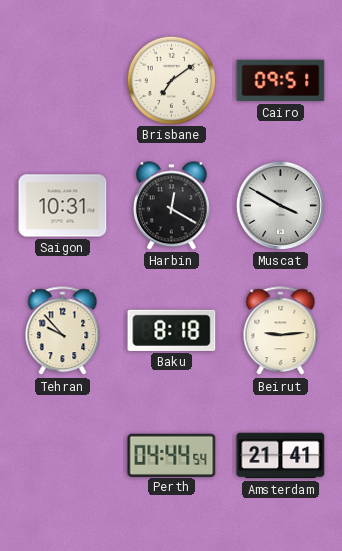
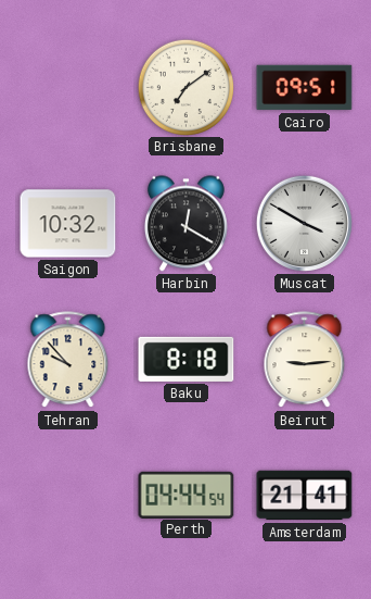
Saigon: 10:31 -> 10:32 (68, 224)
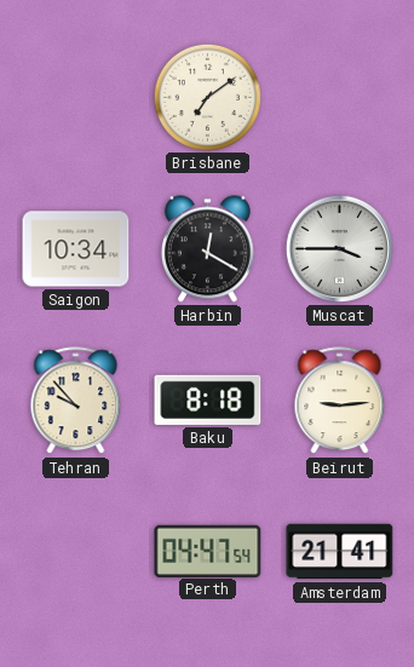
Cairo: 09:51 -> none (305, 88)
Saigon: 10:32 -> 10:34 (76, 249)
Muscat: 3:50 -> 3:45 (339, 248)
Perth: 04:44 -> 04:47 (208, 551)
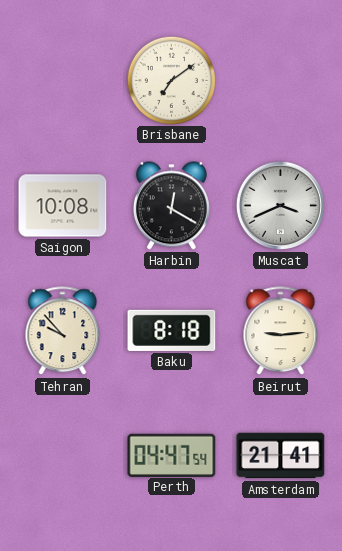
Saigon: 10:34 -> 10:08 (63, 206)
Muscat: 3:45 -> 3:41 (280, 205)
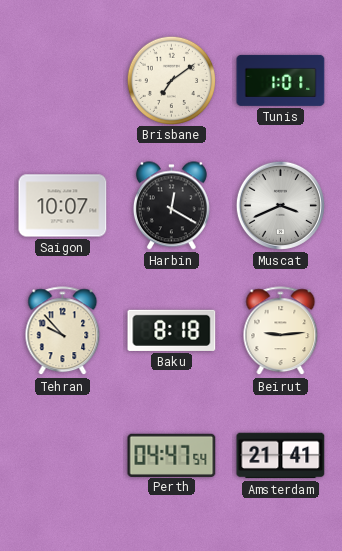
Tunis: none -> 1:01 (281, 80)
Saigon: 10:08 -> 10:07 (63, 206)
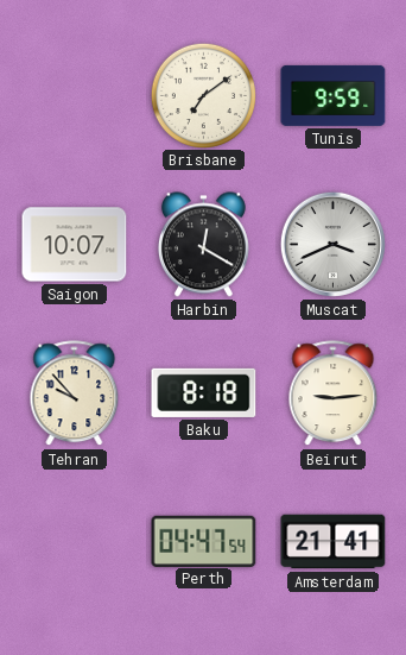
Tunis: 1:01 -> 9:59 (334, 95)
